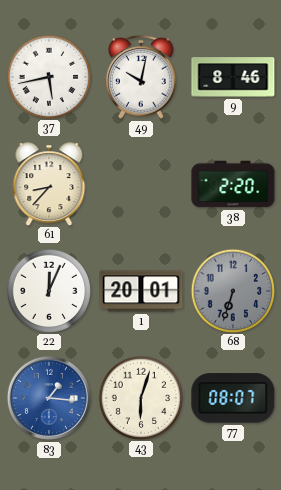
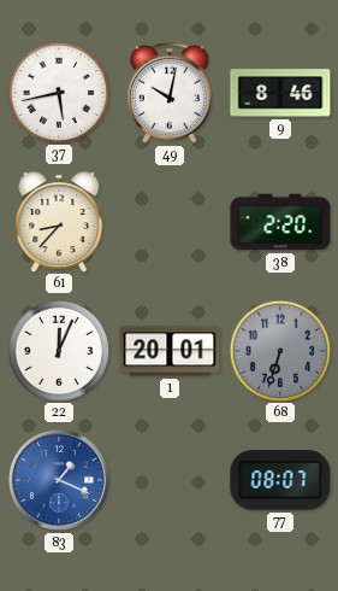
83: 1:16 -> 1:19 (59, 480)
43: 6:03 -> none (140, 397)
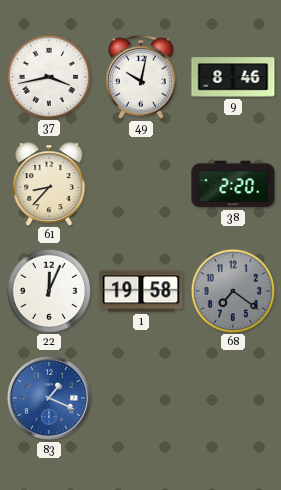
37: 5:43 -> 3:43 (48, 76)
1: 20:01 -> 19:58 (141, 291)
68: 6:33 -> 7:21 (232, 290)
77: 08:07 -> none (280, 480)
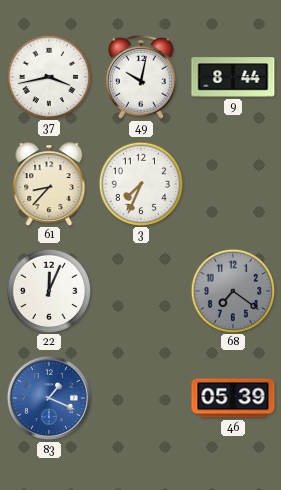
9: 8:46 -> 8:44 (233, 77)
3: none -> 7:34 (140, 183)
38: 2:20 -> none (233, 184)
1: 19:58 -> none (141, 291)
46: none -> 05:39 (233, 398)
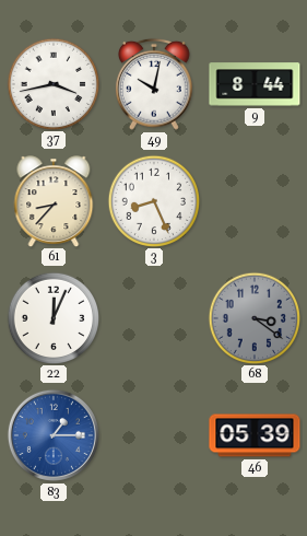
3: 7:34 -> 8:26 (153, 200)
68: 7:21 -> 3:21 (253, 317)
83: 1:19 -> 1:15 (54, 435)
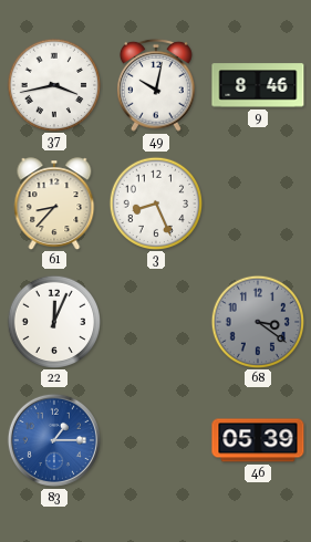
9: 8:44 -> 8:46 (258, 85)
